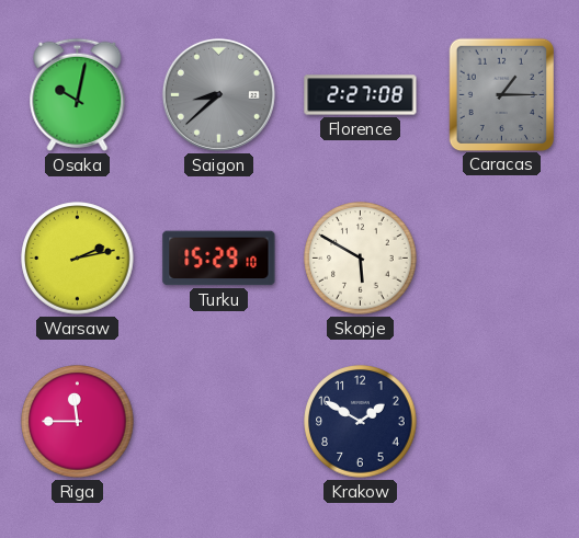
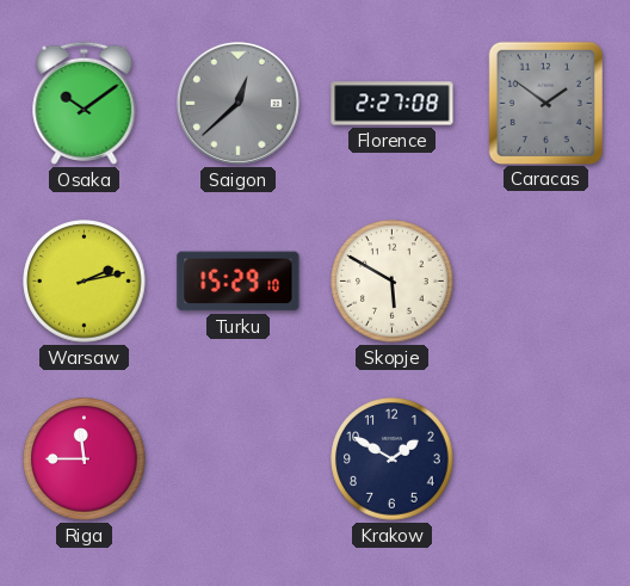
Osaka: 10:02 -> 10:09 (85, 103)
Saigon: 8:38 -> 12:38 (237, 103)
Caracas: 1:15 -> 1:51 (545, 103)
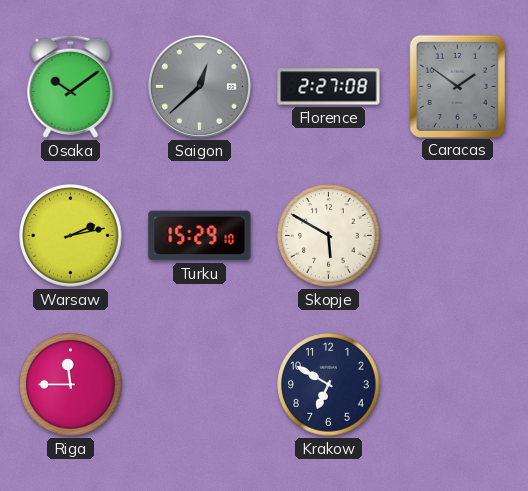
Krakow: 1:50 -> 6:50 (329, 385)
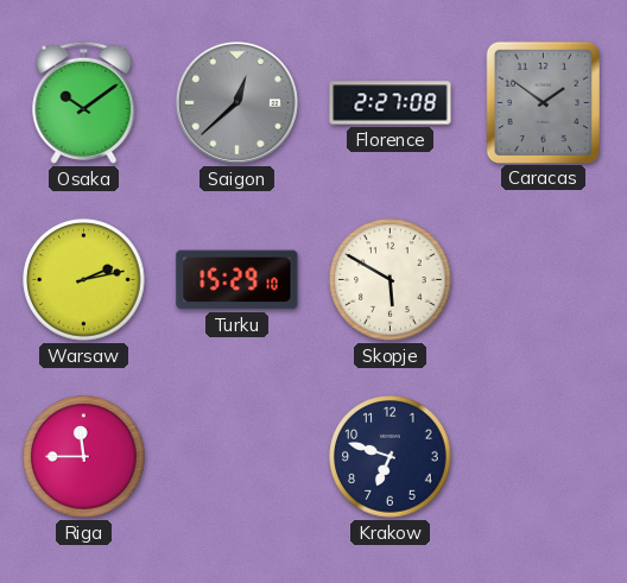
Krakow: 6:50 -> 6:48 (391, 457)
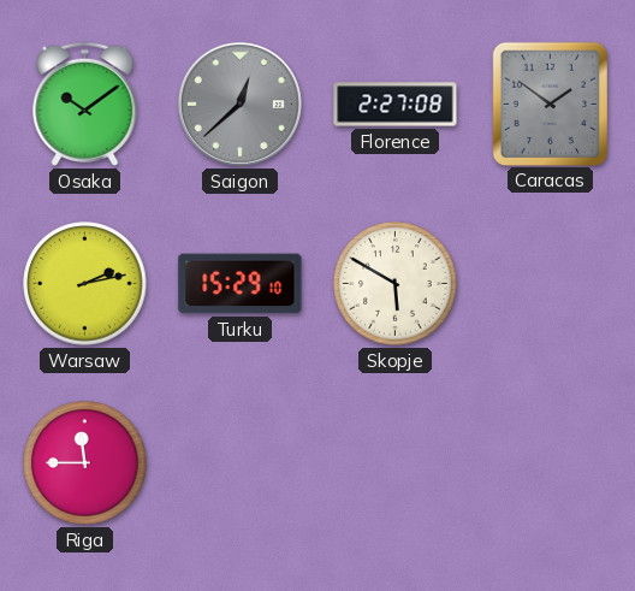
Krakow: 6:48 -> none (391, 457)
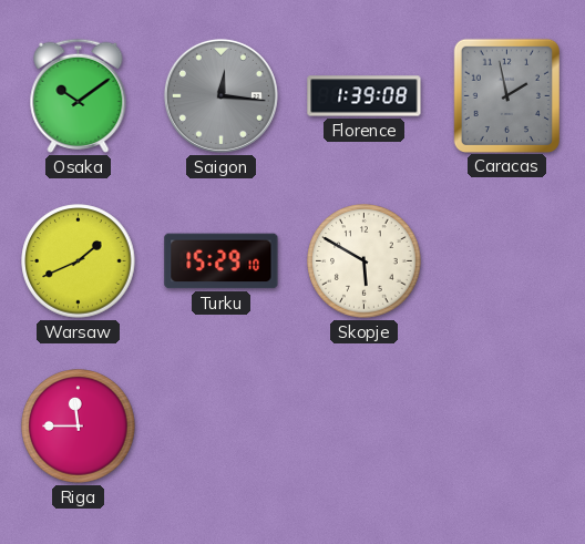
Saigon: 12:38 -> 12:16 (220, 95)
Florence: 2:27 -> 1:39 (365, 96)
Caracas: 1:51 -> 1:58 (506, 95)
Warsaw: 2:13 -> 1:41 (79, 261)
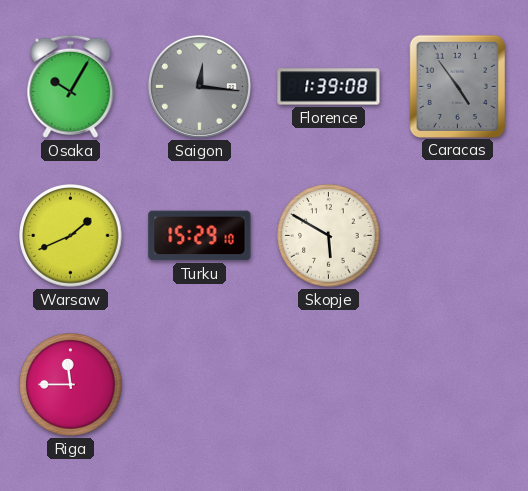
Osaka: 10:09 -> 10:05 (71, 86)
Caracas: 1:58 -> 4:54 (457, 86)
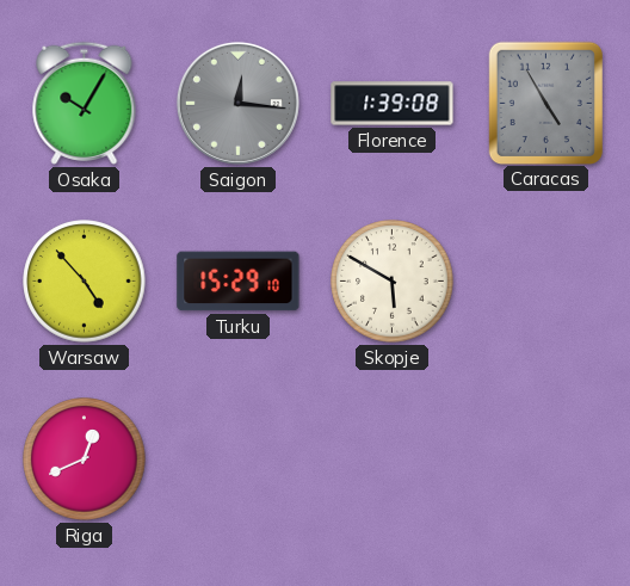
Caracas: 4:54 -> 4:55 (545, 103)
Warsaw: 1:41 -> 4:53 (85, 282)
Riga: 11:45 -> 12:41 (85, 459)
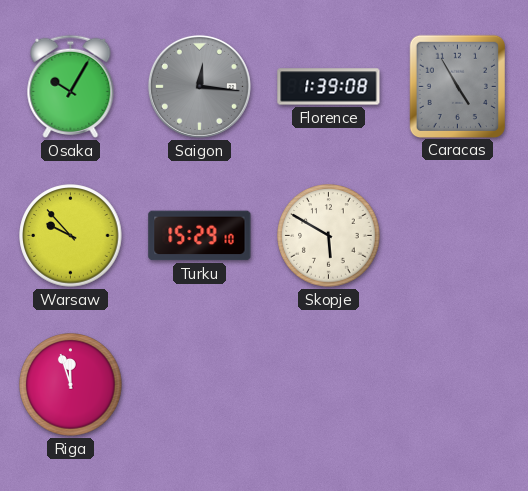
Warsaw: 4:53 -> 9:53 (71, 236)
Riga: 12:41 -> 11:57 (71, 385)
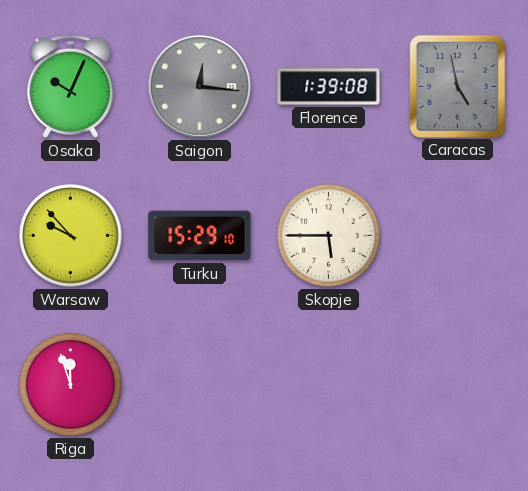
Osaka: 10:05 -> 10:04 (71, 86)
Caracas: 4:55 -> 4:58 (457, 86)
Skopje: 5:50 -> 5:45 (329, 236)
